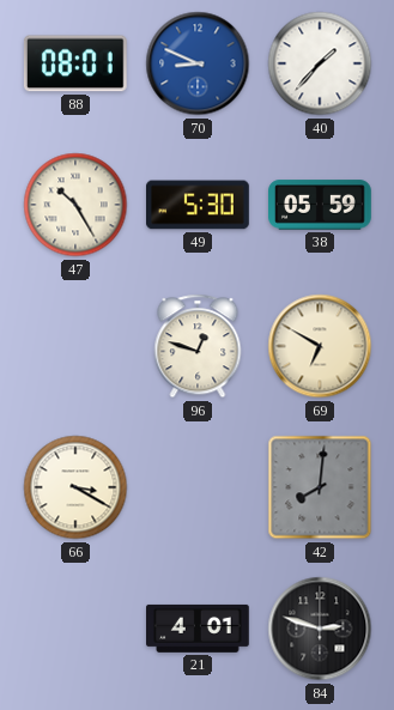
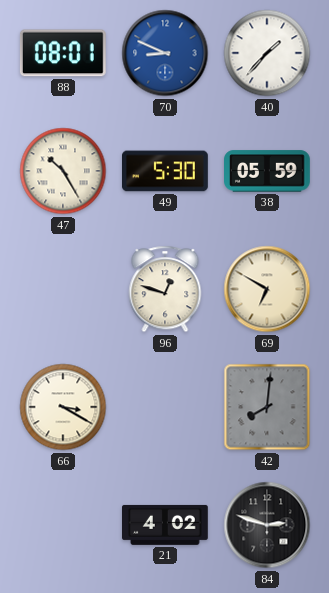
21: 4:01 -> 4:02 (166, 525)
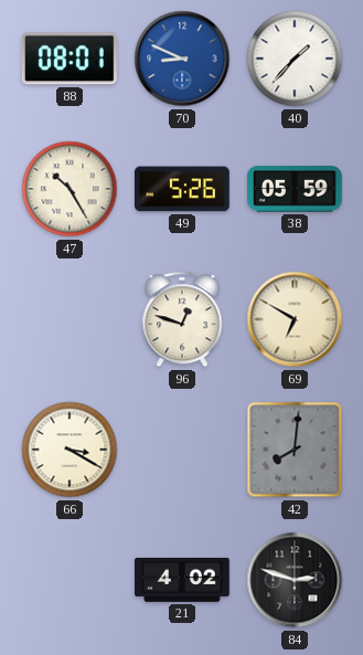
49: 5:30 -> 5:26 (183, 189)
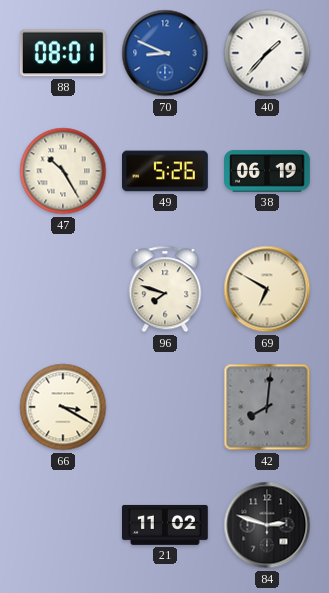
38: 05:59 -> 06:19 (268, 171)
96: 12:48 -> 7:48 (165, 289)
21: 4:02 -> 11:02 (166, 525)
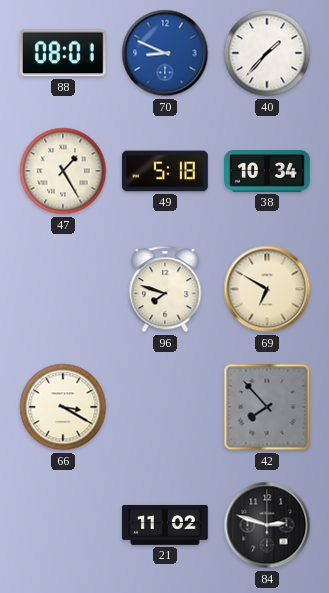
47: 10:25 -> 1:25 (63, 171)
49: 5:26 -> 5:18 (166, 171)
38: 06:19 -> 10:34 (268, 171)
42: 8:01 -> 7:53 (267, 407)
